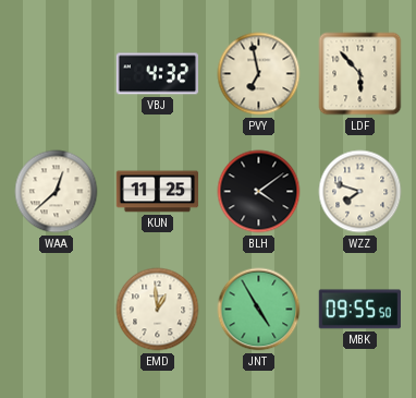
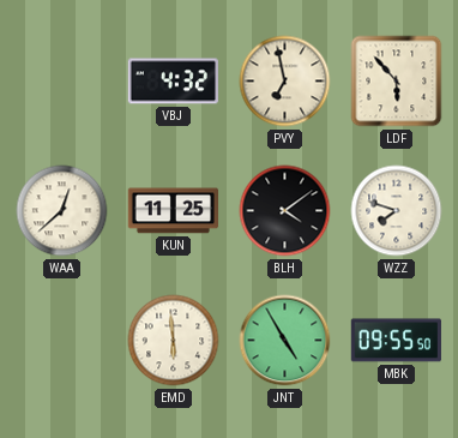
EMD: 12:59 -> 5:59 (174, 341)
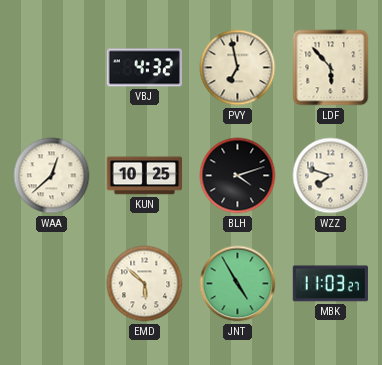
KUN: 11:25 -> 10:25 (145, 176)
BLH: 4:09 -> 4:12 (238, 176)
EMD: 5:59 -> 5:52 (145, 284)
MBK: 09:55 -> 11:03 (330, 284)
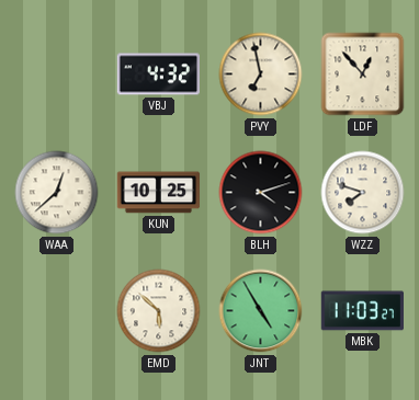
LDF: 5:53 -> 12:53 (363, 75)
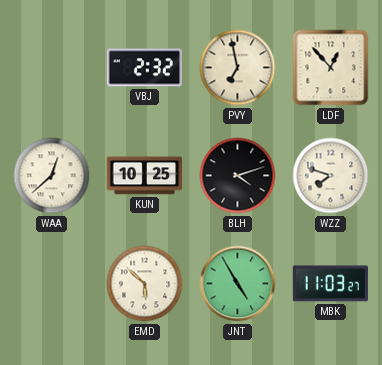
VBJ: 4:32 -> 2:32 (144, 68)
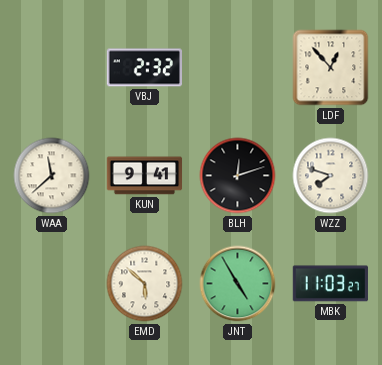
PVY: 6:58 -> none (238, 68)
WAA: 12:38 -> 11:38 (52, 176)
KUN: 10:25 -> 9:41 (145, 176)
BLH: 4:12 -> 12:12 (238, 176)
